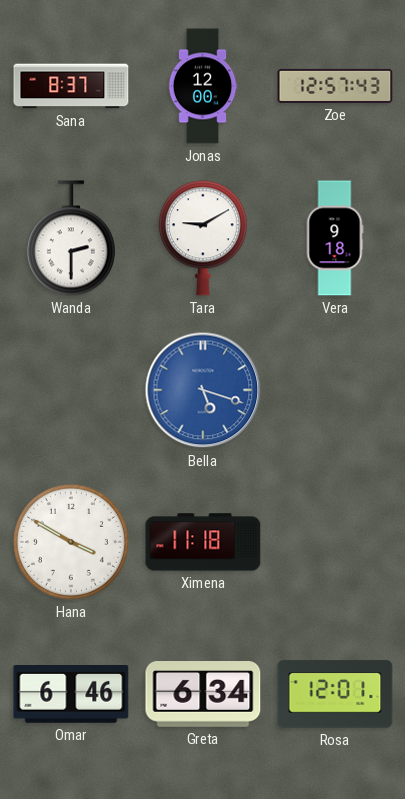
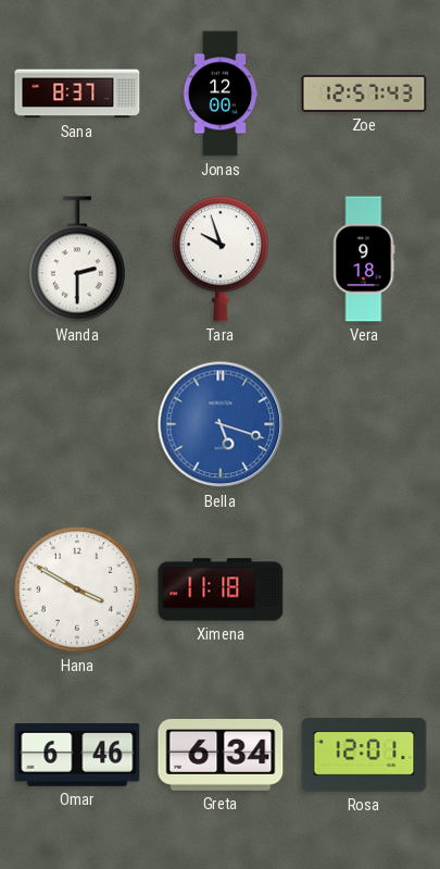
Tara: 9:10 -> 9:57 (221, 259)
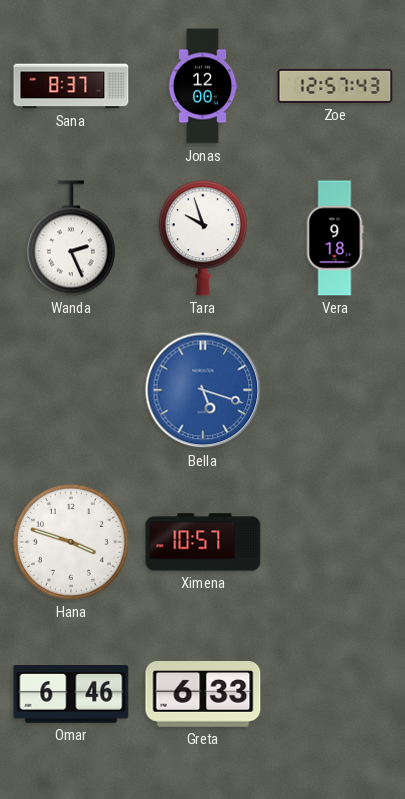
Wanda: 2:30 -> 2:26 (71, 238)
Hana: 3:50 -> 3:48 (71, 542)
Ximena: 11:18 -> 10:57 (203, 542)
Greta: 6:34 -> 6:33 (203, 695)
Rosa: 12:01 -> none (364, 755)
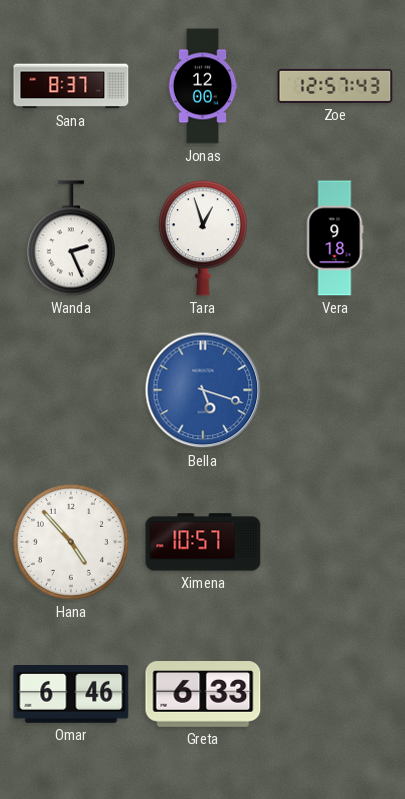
Tara: 9:57 -> 12:57 (203, 238)
Hana: 3:48 -> 4:53 (71, 542)
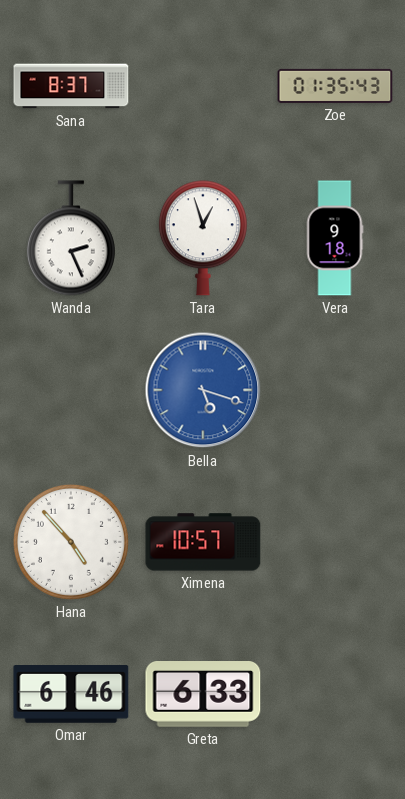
Jonas: 12:00 -> none (203, 86)
Zoe: 12:57 -> 01:35 (335, 86)
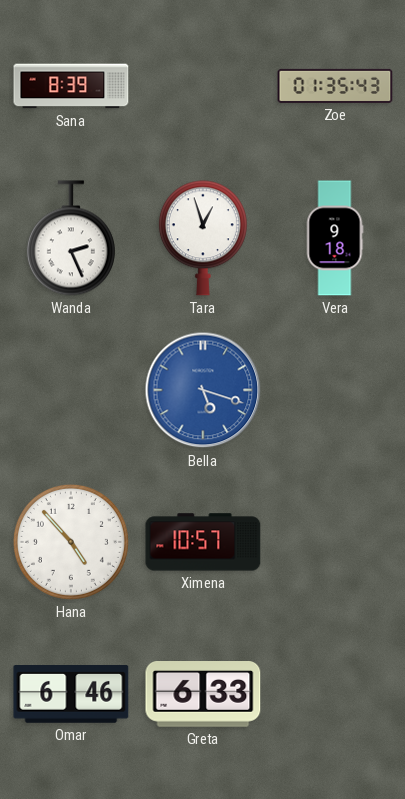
Sana: 8:37 -> 8:39 (71, 86)
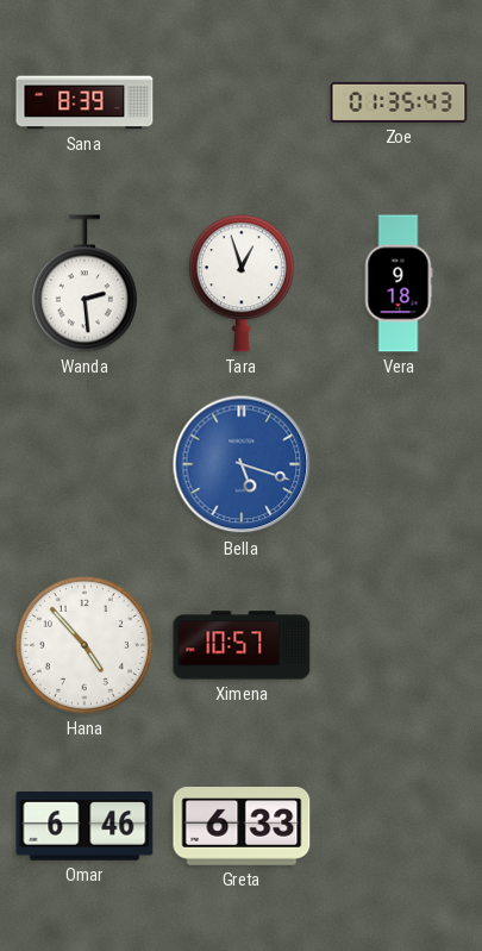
Wanda: 2:26 -> 2:29 (84, 283)
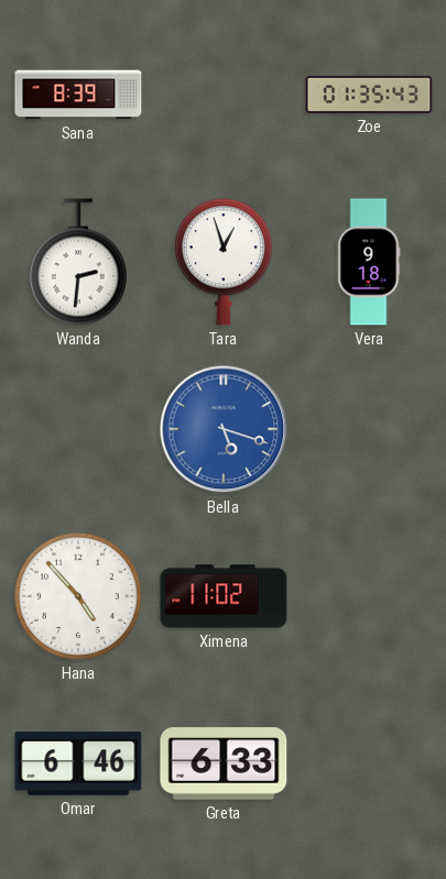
Wanda: 2:29 -> 2:31 (78, 262)
Ximena: 10:57 -> 11:02 (224, 596)
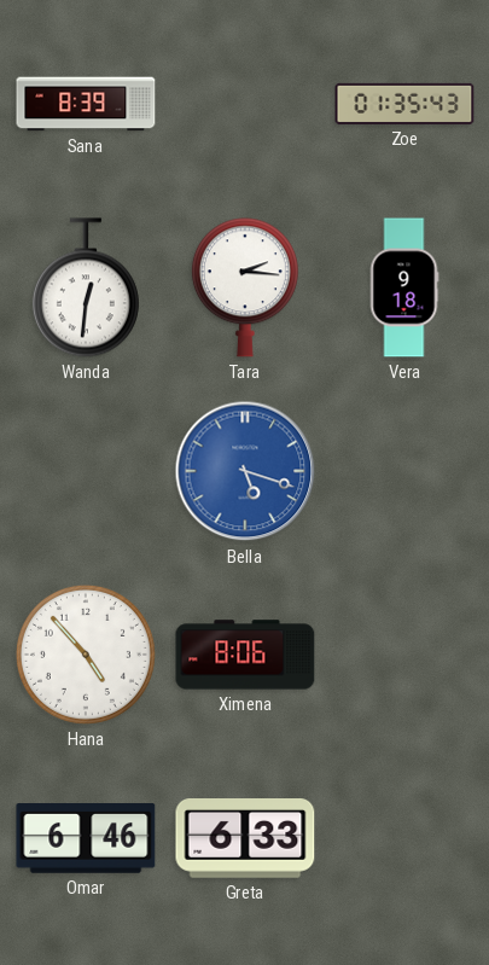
Wanda: 2:31 -> 12:31 (86, 287)
Tara: 12:57 -> 2:16 (245, 287)
Ximena: 11:02 -> 8:06 (245, 655)
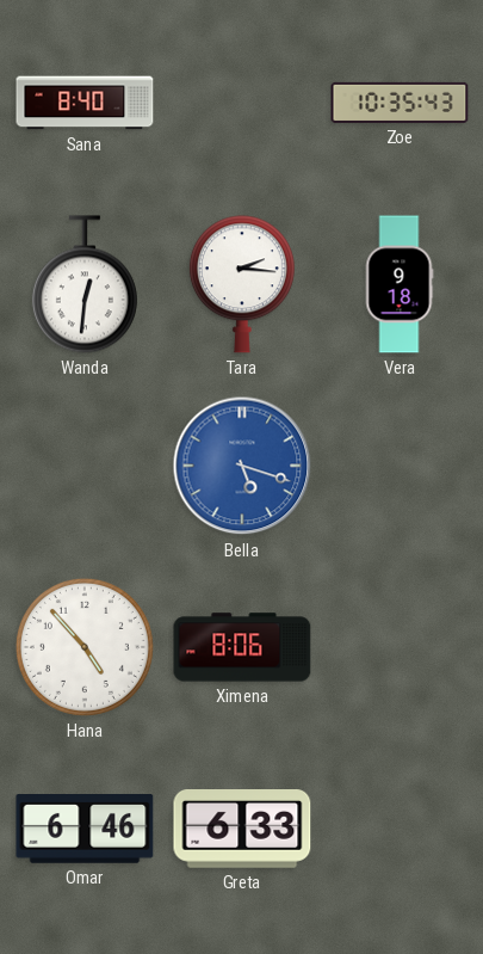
Sana: 8:39 -> 8:40 (85, 103)
Zoe: 01:35 -> 10:35 (400, 103)
